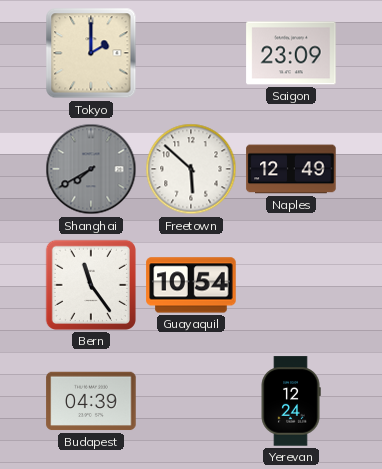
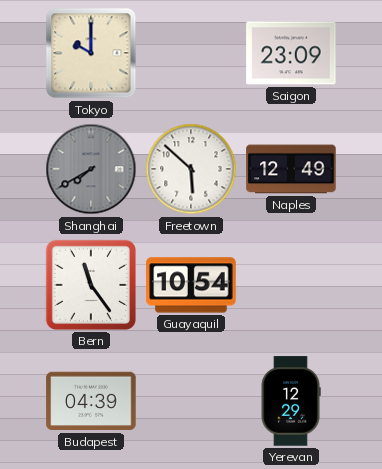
Tokyo: 2:00 -> 10:00 (91, 53)
Yerevan: 12:24 -> 12:29 (291, 401)
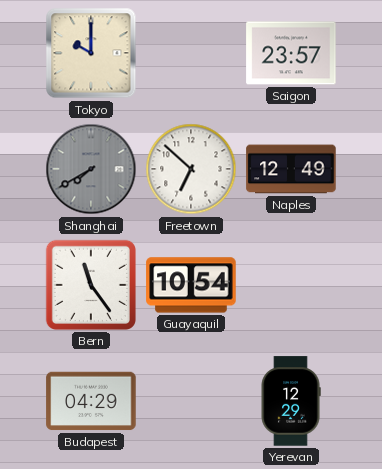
Saigon: 23:09 -> 23:57 (291, 53)
Freetown: 5:52 -> 6:52 (191, 169)
Budapest: 04:39 -> 04:29 (91, 401)
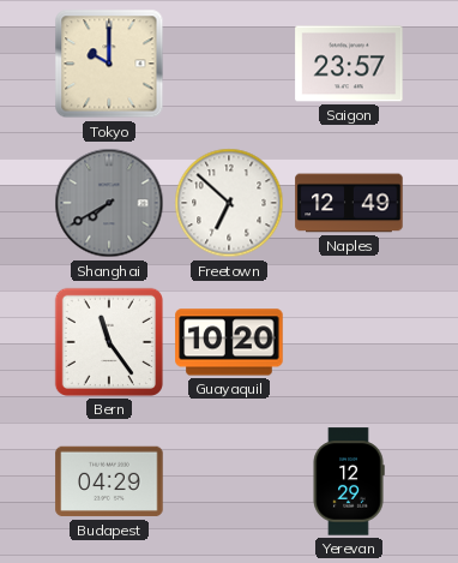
Guayaquil: 10:54 -> 10:20 (229, 342)
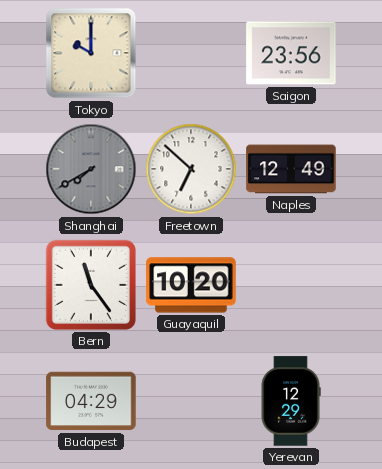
Saigon: 23:57 -> 23:56 (291, 53)
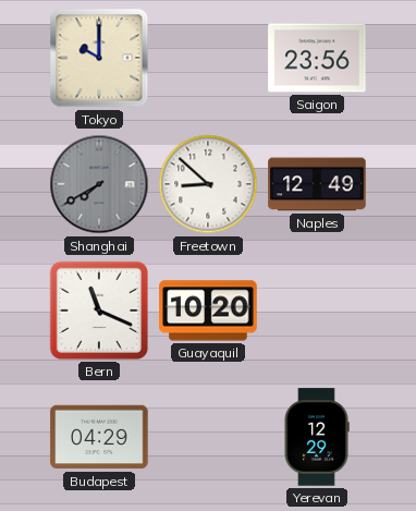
Freetown: 6:52 -> 8:52 (208, 184)
Bern: 11:24 -> 11:19 (99, 311)
